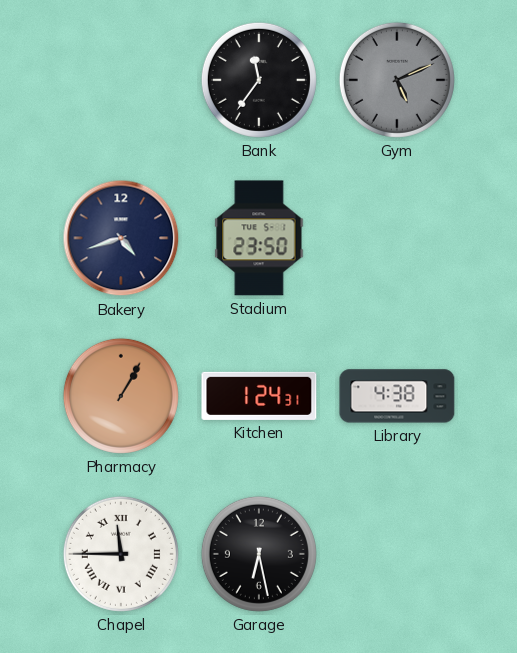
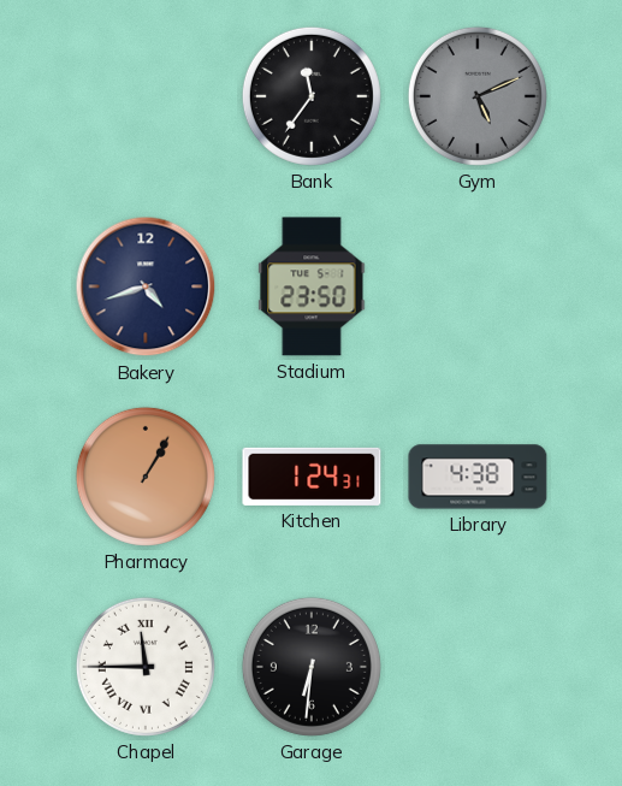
Garage: 6:28 -> 6:31 (312, 667)
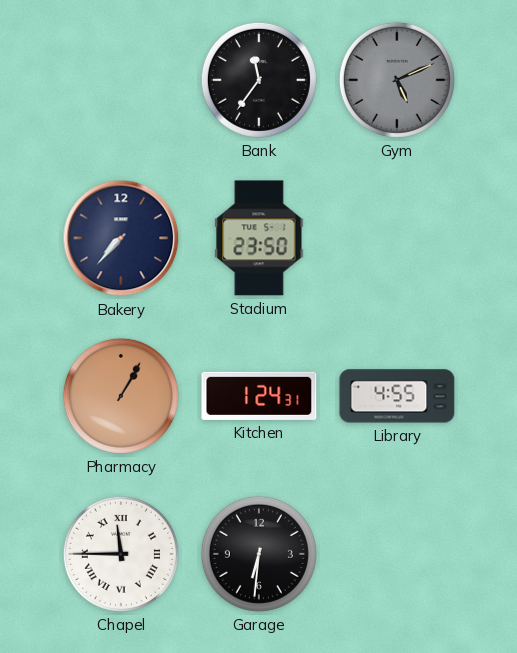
Bakery: 4:42 -> 7:37 (121, 238)
Library: 4:38 -> 4:55 (397, 396)
